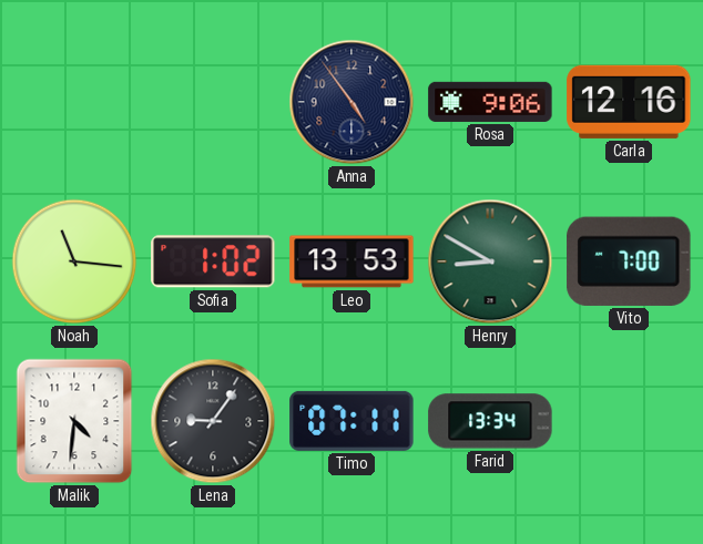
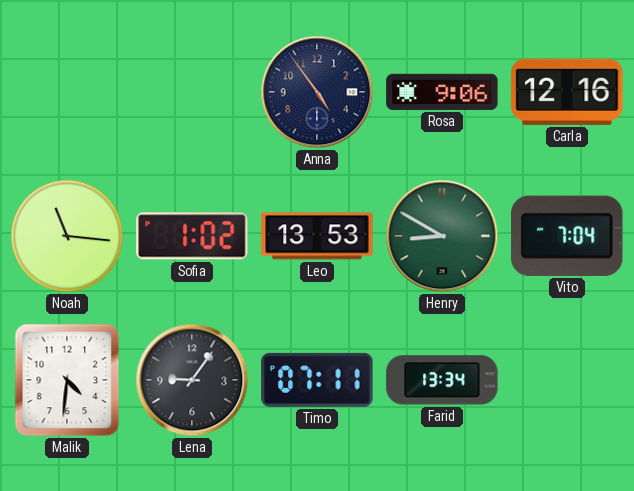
Vito: 7:00 -> 7:04 (567, 236)
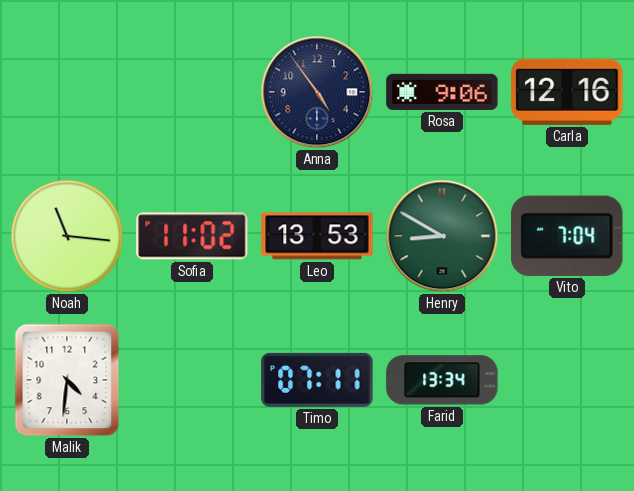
Sofia: 1:02 -> 11:02 (192, 236)
Lena: 9:06 -> none (192, 380)
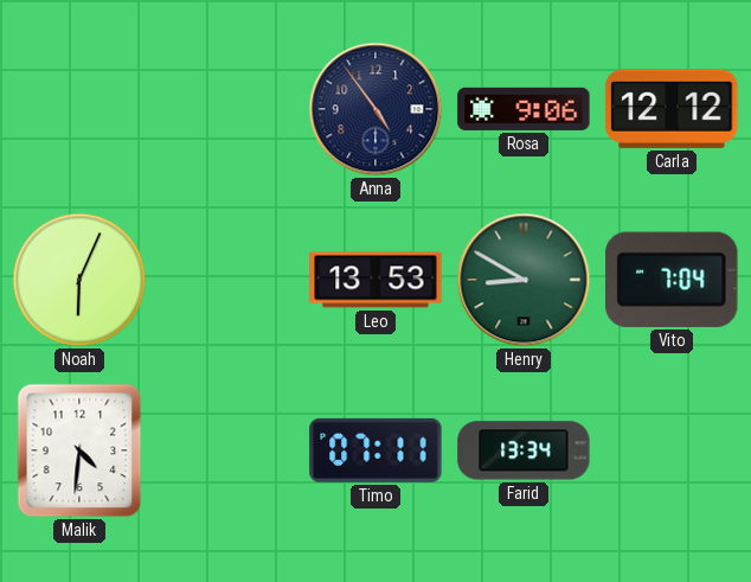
Carla: 12:16 -> 12:12 (672, 109)
Noah: 11:16 -> 6:04 (79, 280)
Sofia: 11:02 -> none (192, 236)
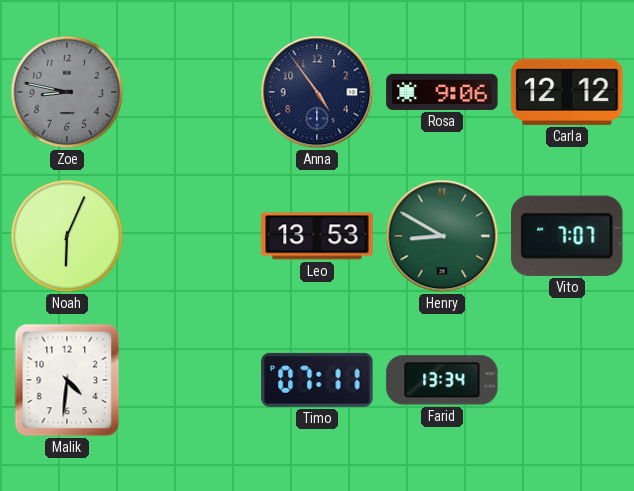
Zoe: none -> 8:47 (67, 92)
Vito: 7:04 -> 7:07 (567, 236)
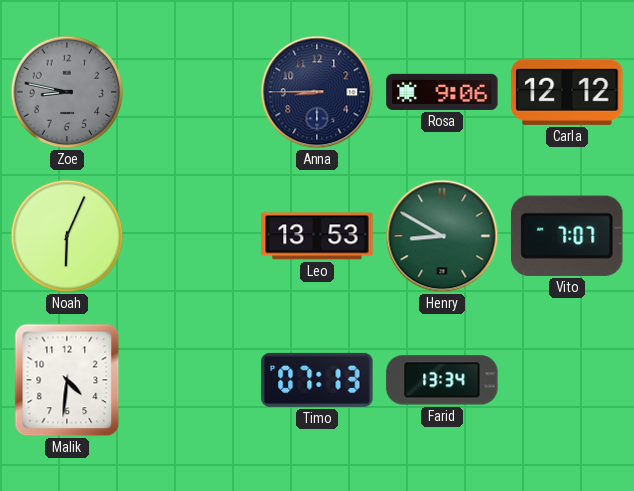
Anna: 4:54 -> 8:45 (317, 92)
Timo: 07:11 -> 07:13 (317, 380)
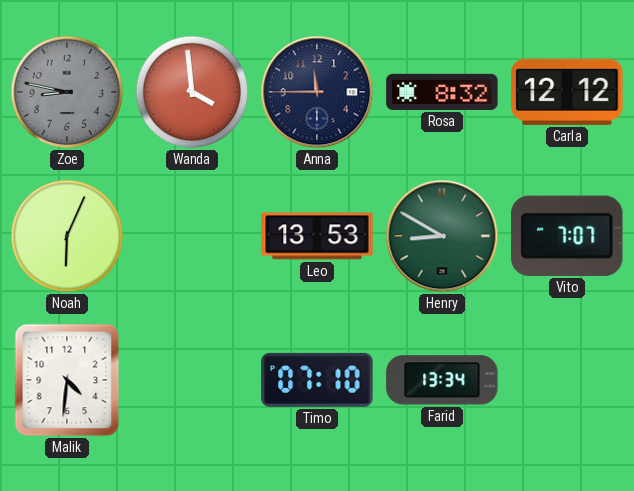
Wanda: none -> 3:59 (192, 92)
Anna: 8:45 -> 11:45 (317, 92)
Rosa: 9:06 -> 8:32 (442, 92)
Timo: 07:13 -> 07:10 (317, 380)
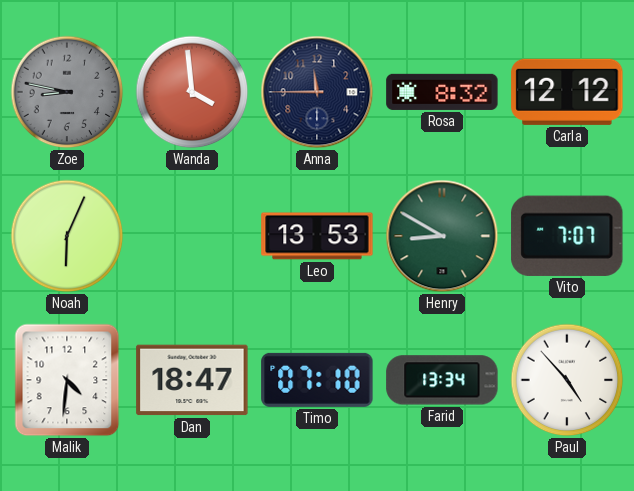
Dan: none -> 18:47 (192, 380)
Paul: none -> 4:53 (567, 380)
